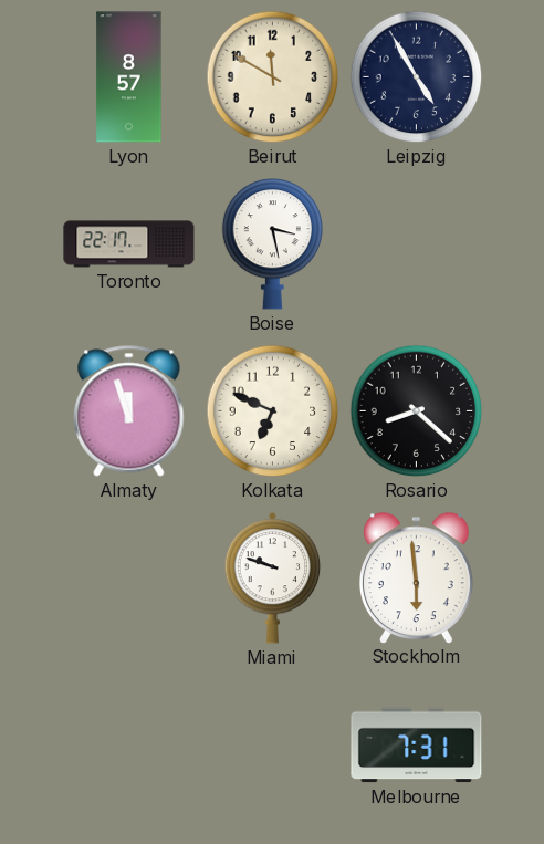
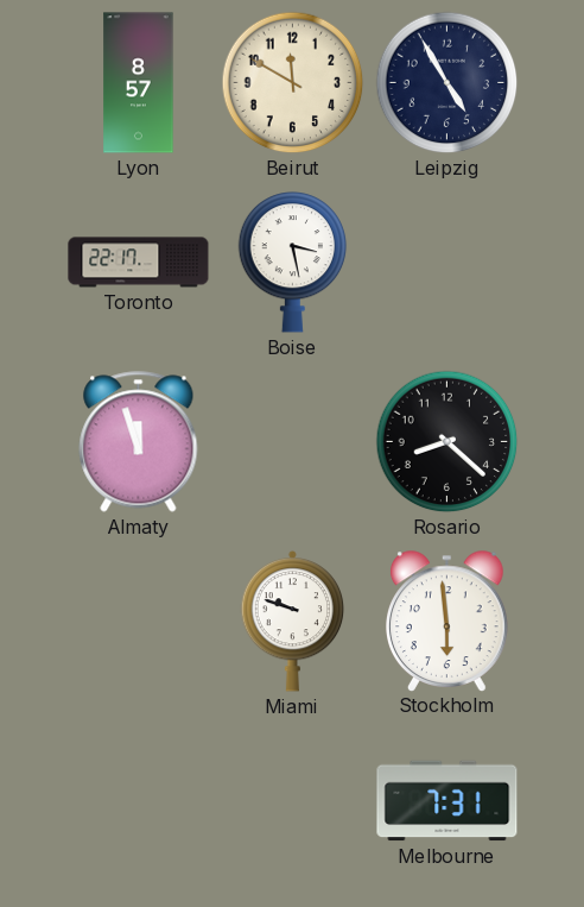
Kolkata: 6:49 -> none (273, 411)
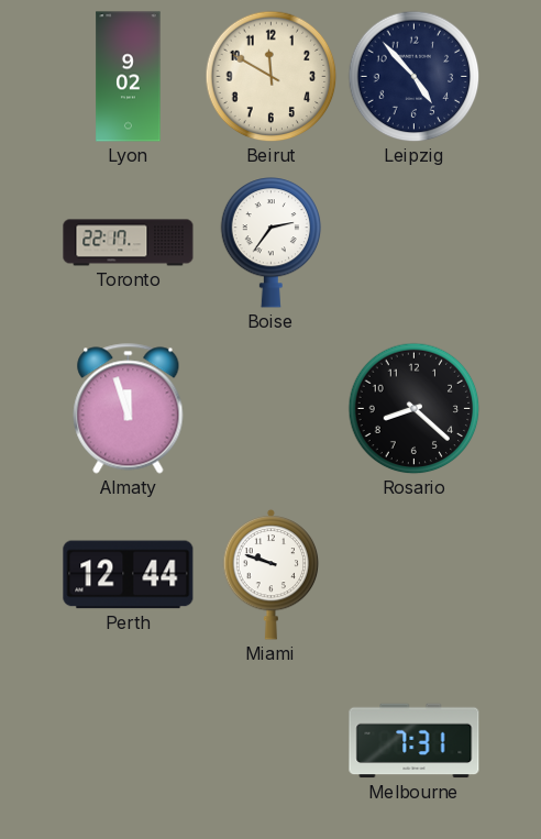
Lyon: 8:57 -> 9:02 (129, 77)
Leipzig: 4:55 -> 4:53 (415, 77)
Boise: 3:28 -> 2:36 (272, 243)
Perth: none -> 12:44 (129, 575)
Stockholm: 5:59 -> none (447, 621)
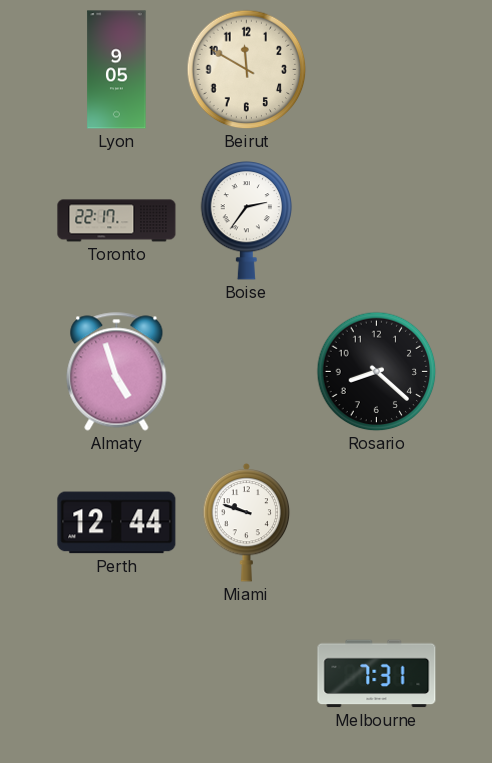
Lyon: 9:02 -> 9:05 (117, 70)
Leipzig: 4:53 -> none (415, 77)
Almaty: 11:57 -> 4:57 (117, 372)
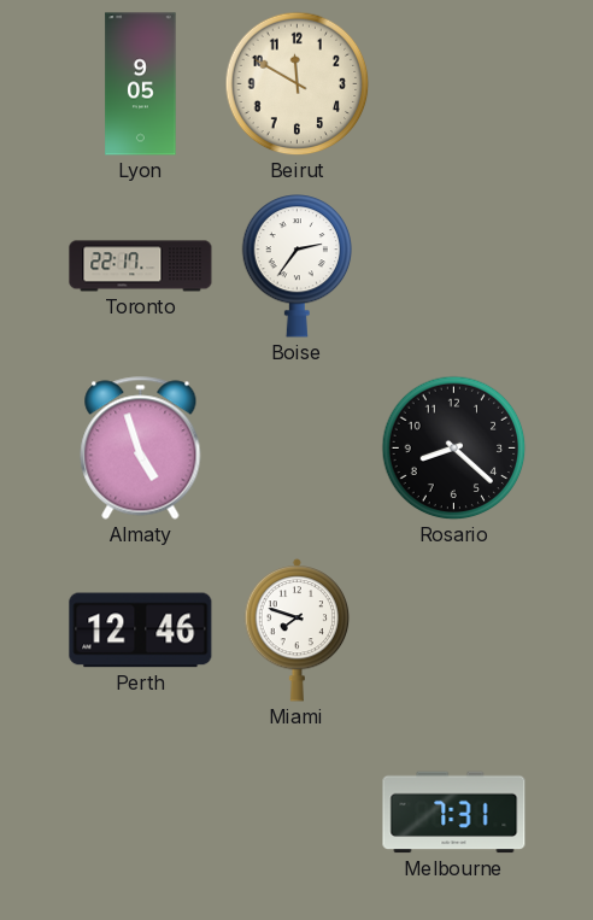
Perth: 12:44 -> 12:46 (141, 631)
Miami: 9:48 -> 7:48 (298, 629)
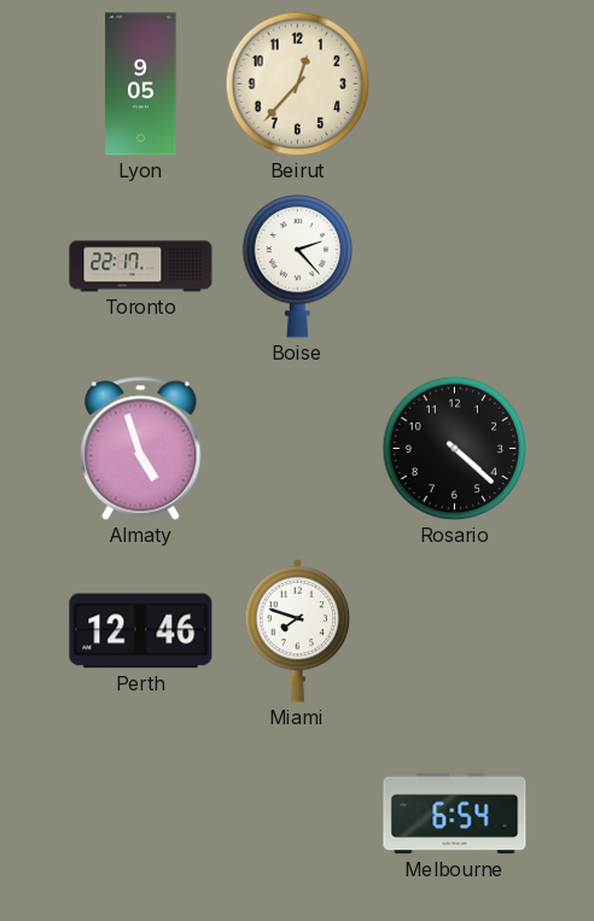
Beirut: 11:50 -> 12:37 (298, 84)
Boise: 2:36 -> 2:23 (298, 267)
Rosario: 8:22 -> 4:22 (455, 449)
Melbourne: 7:31 -> 6:54 (455, 814)
